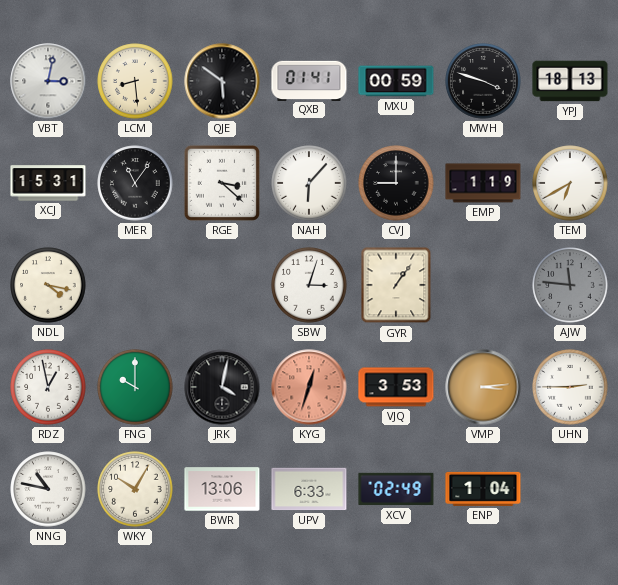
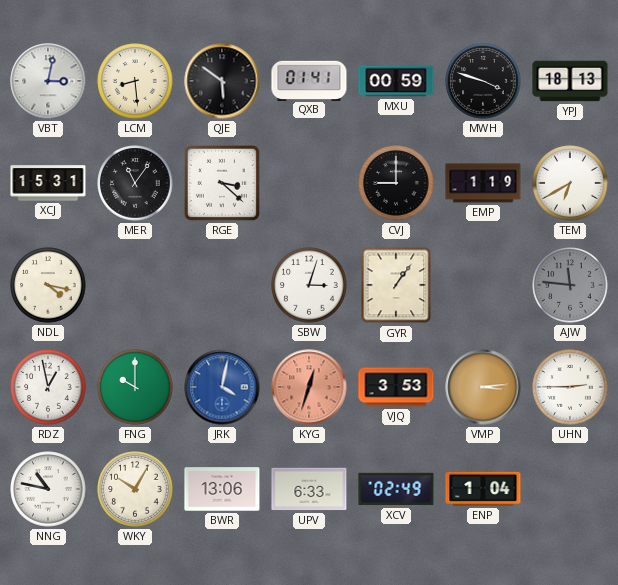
NAH: 6:07 -> none (309, 183)
JRK dial: black -> blue (222, 387)
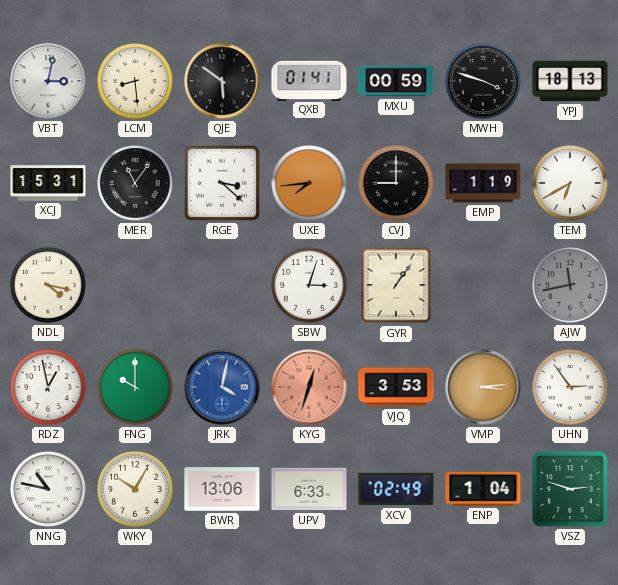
UXE: none -> 7:44 (309, 183)
AJW: 11:46 -> 11:43 (570, 285)
UHN: 2:45 -> 2:54 (570, 387)
VSZ: none -> 2:48 (570, 489)
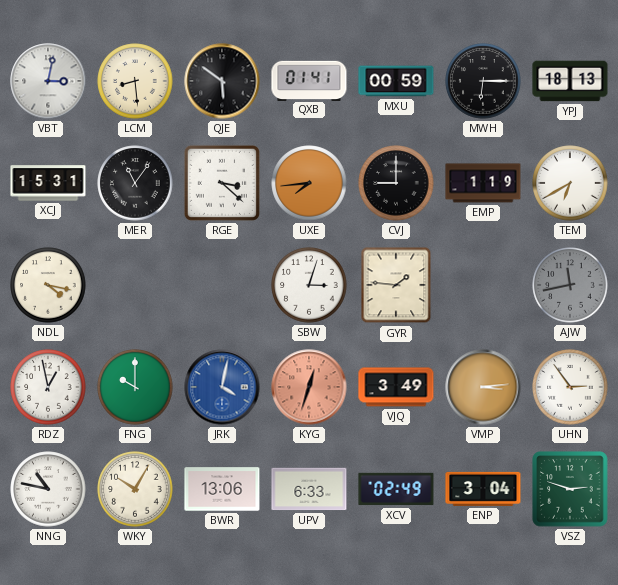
MWH: 3:48 -> 6:15 (483, 81)
GYR: 1:06 -> 1:46 (396, 285)
VJQ: 3:53 -> 3:49 (396, 387)
ENP: 1:04 -> 3:04 (483, 489)
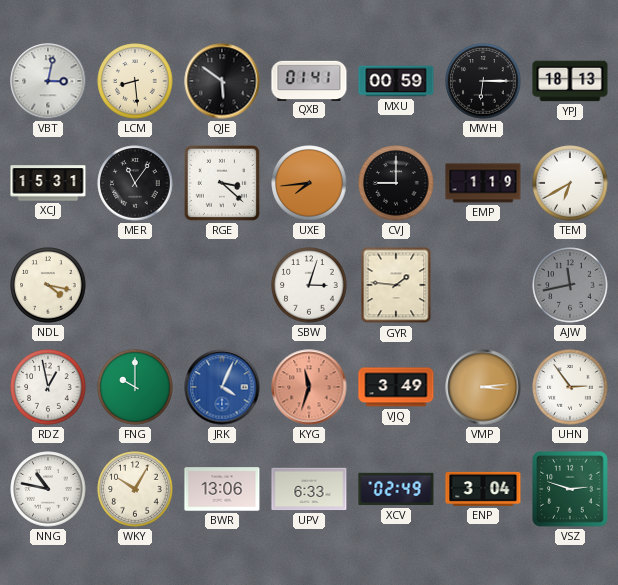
JRK: 4:02 -> 4:04 (222, 387)
KYG: 12:33 -> 11:33 (309, 387)
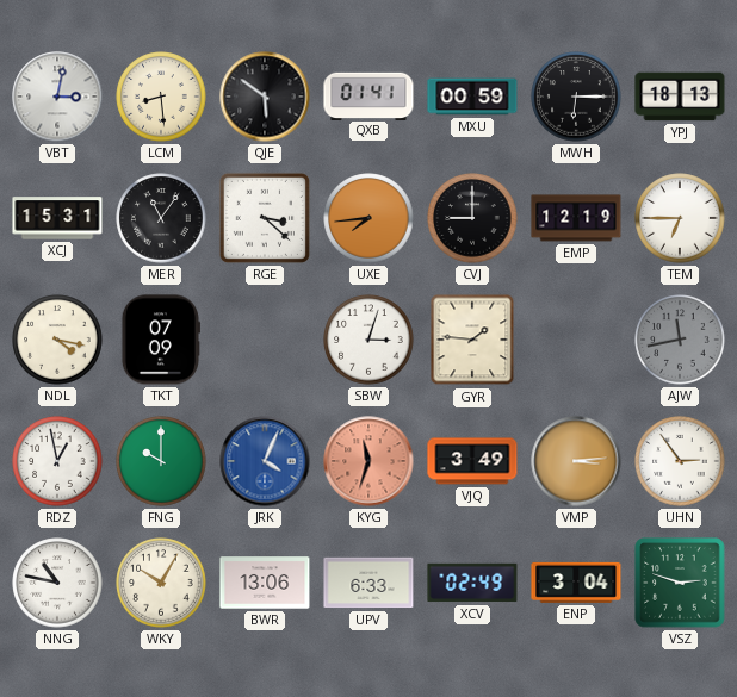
EMP: 1:19 -> 12:19 (576, 218)
TEM: 6:40 -> 6:45 (680, 218)
TKT: none -> 07:09 (160, 340)
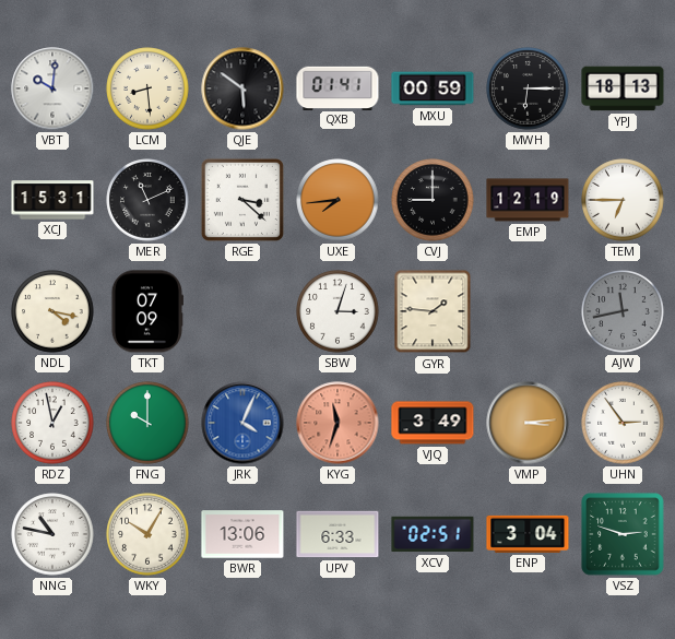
VBT: 3:02 -> 10:01 (52, 88)
MER: 11:06 -> 11:11 (147, 200)
XCV: 02:49 -> 02:51 (433, 534)
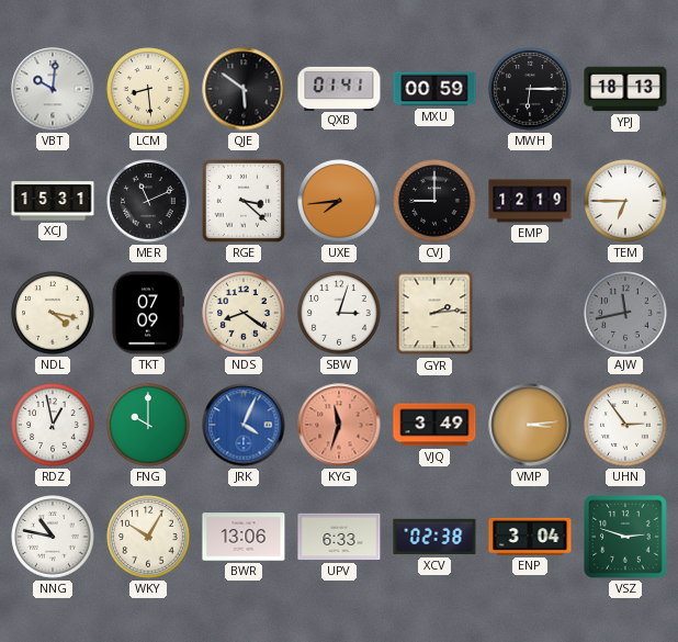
NDS: none -> 8:21 (244, 313)
GYR: 1:46 -> 2:14 (434, 313)
XCV: 02:51 -> 02:38 (434, 537)
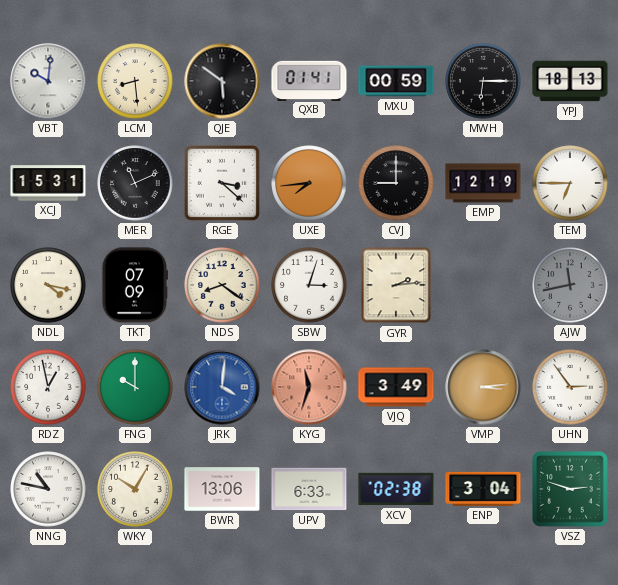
JRK: 4:04 -> 4:01 (222, 387)
